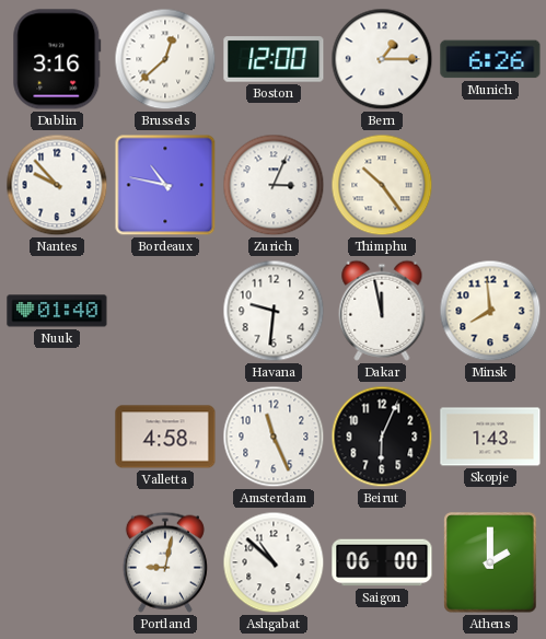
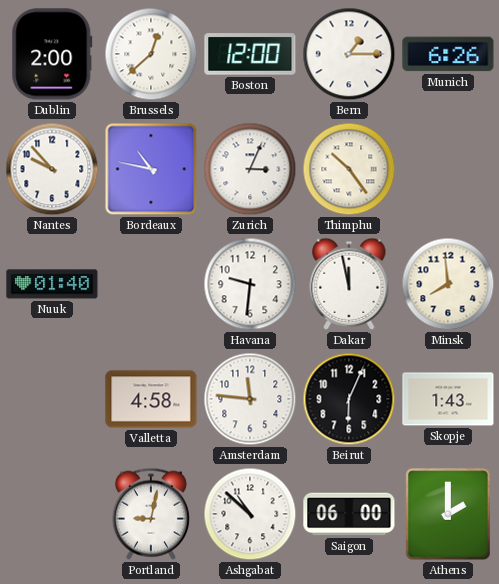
Dublin: 3:16 -> 2:00 (52, 54)
Amsterdam: 11:26 -> 11:46 (250, 399)
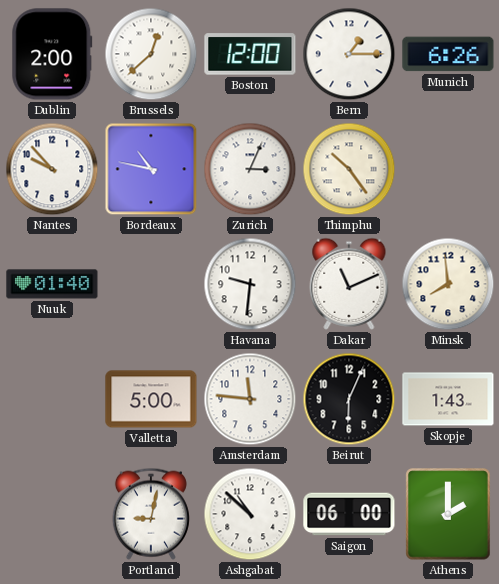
Dakar: 11:58 -> 11:11 (349, 284)
Valletta: 4:58 -> 5:00 (151, 399)
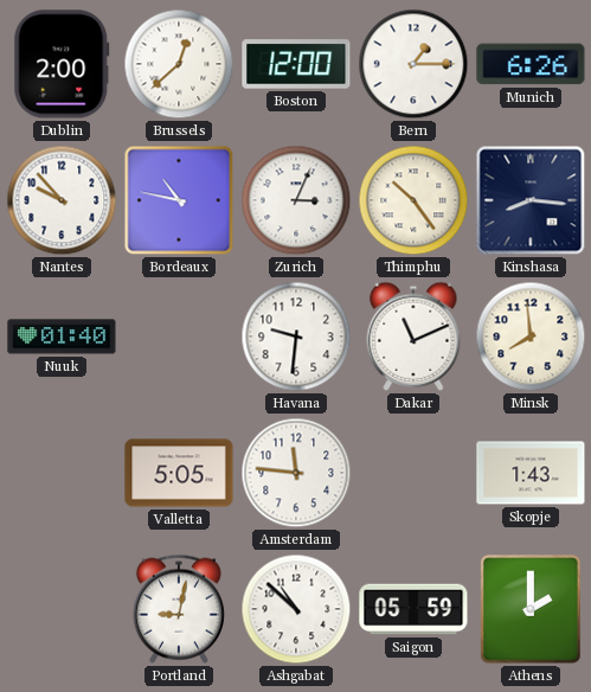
Kinshasa: none -> 8:16 (531, 200)
Valletta: 5:00 -> 5:05 (179, 473)
Beirut: 6:04 -> none (349, 399)
Saigon: 06:00 -> 05:59 (413, 609)
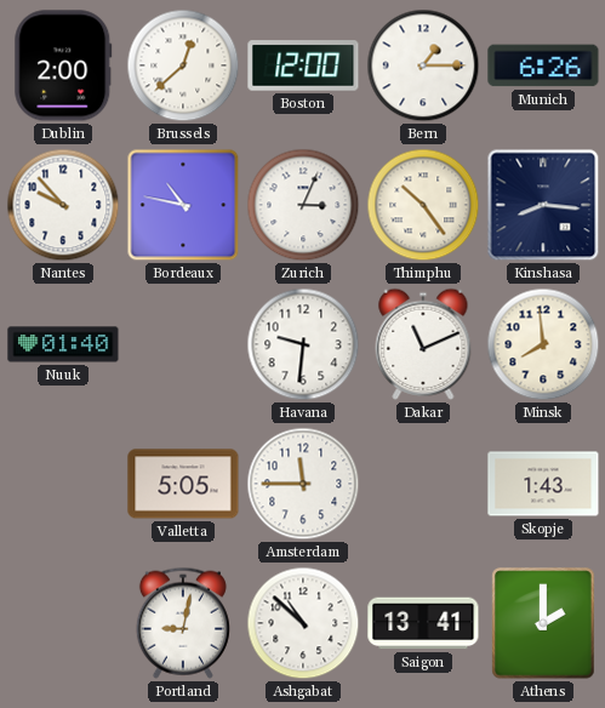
Amsterdam: 11:46 -> 11:45 (303, 484)
Saigon: 05:59 -> 13:41 (423, 623)
